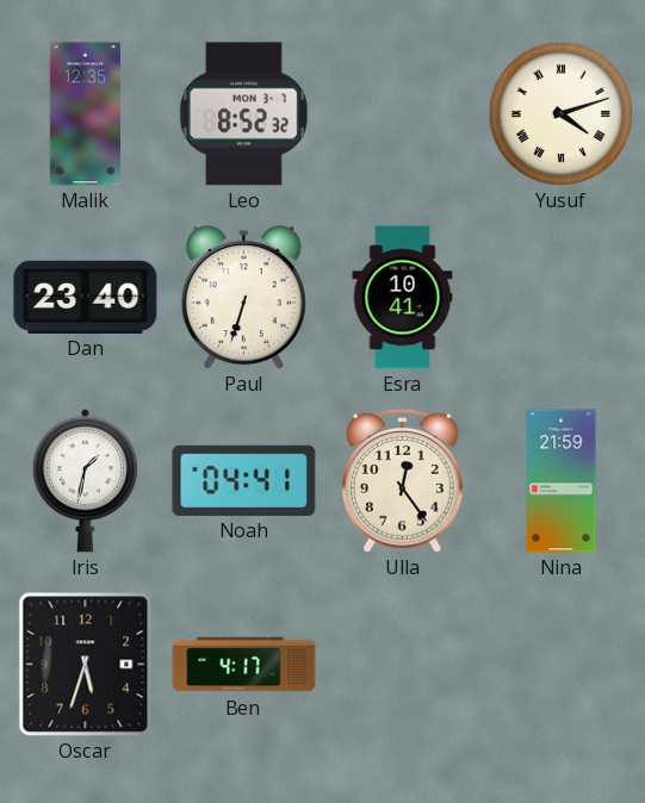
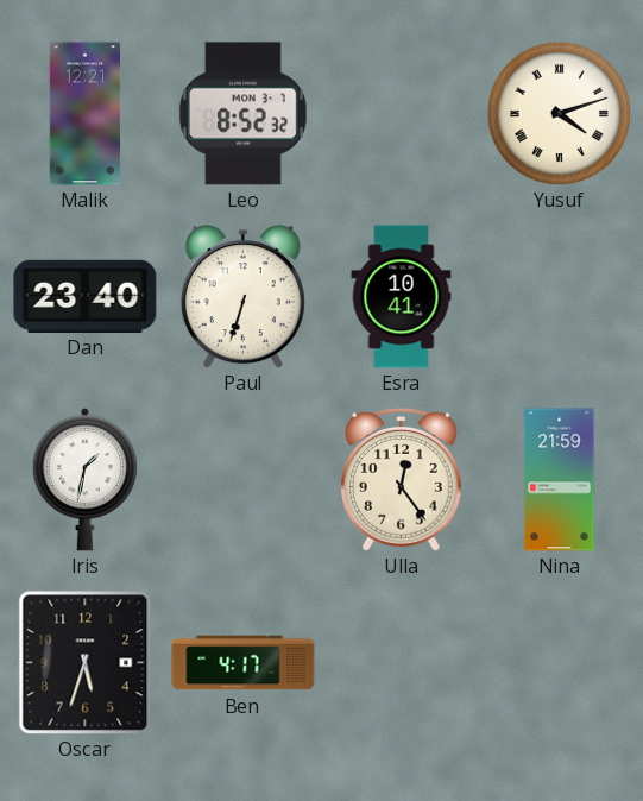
Malik: 12:35 -> 12:21 (86, 114)
Noah: 04:41 -> none (244, 480)
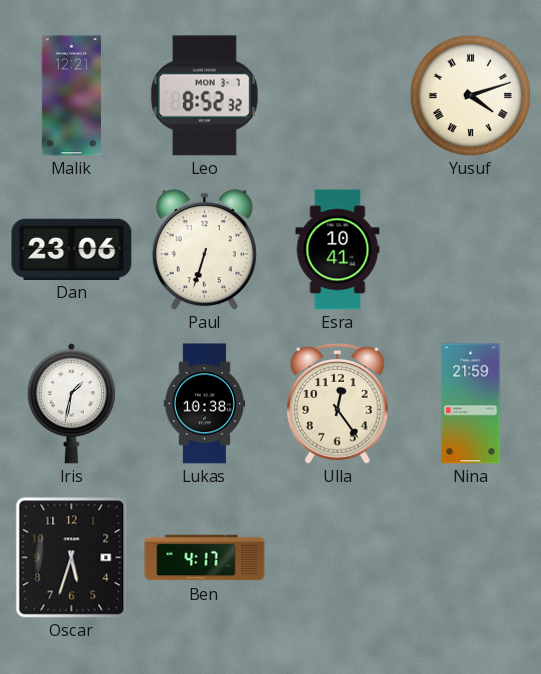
Dan: 23:40 -> 23:06 (72, 249)
Lukas: none -> 10:38 (205, 404)
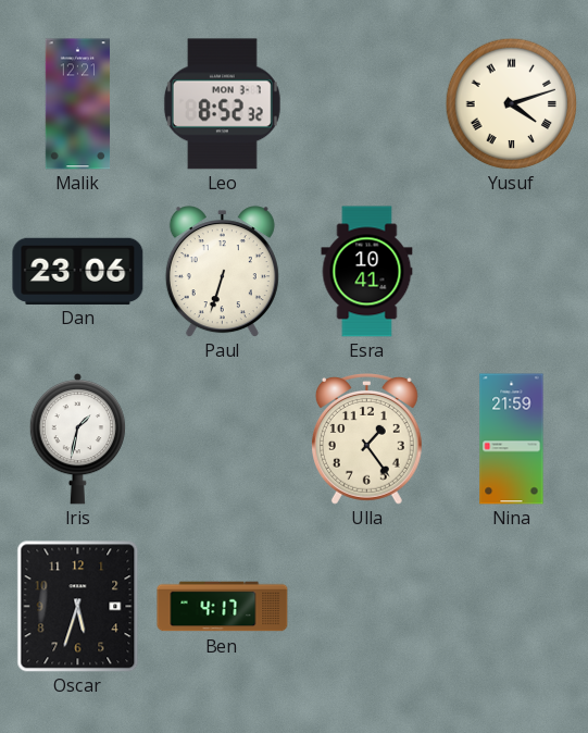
Lukas: 10:38 -> none (205, 404)
Ulla: 12:24 -> 1:24 (366, 439)
